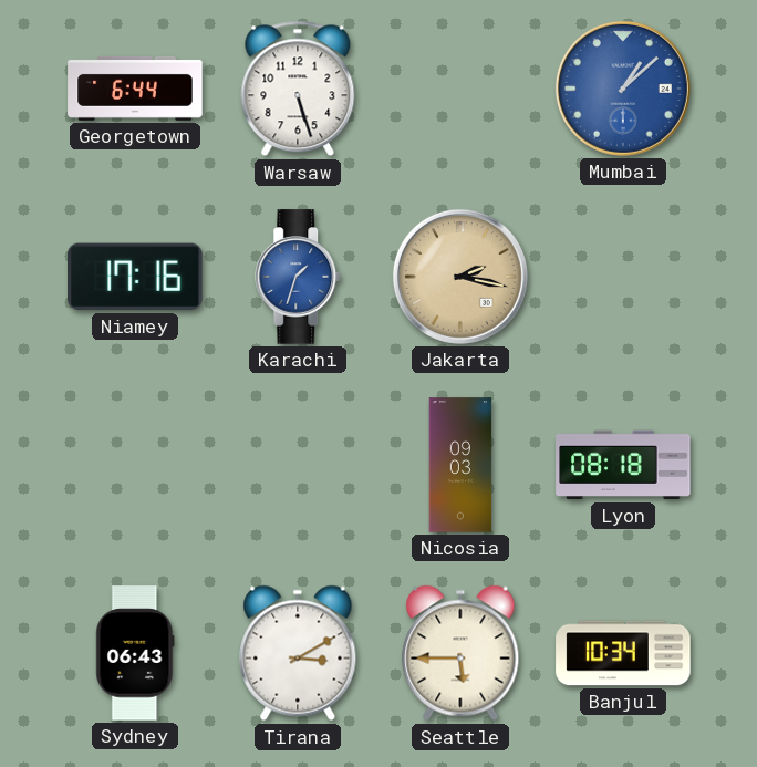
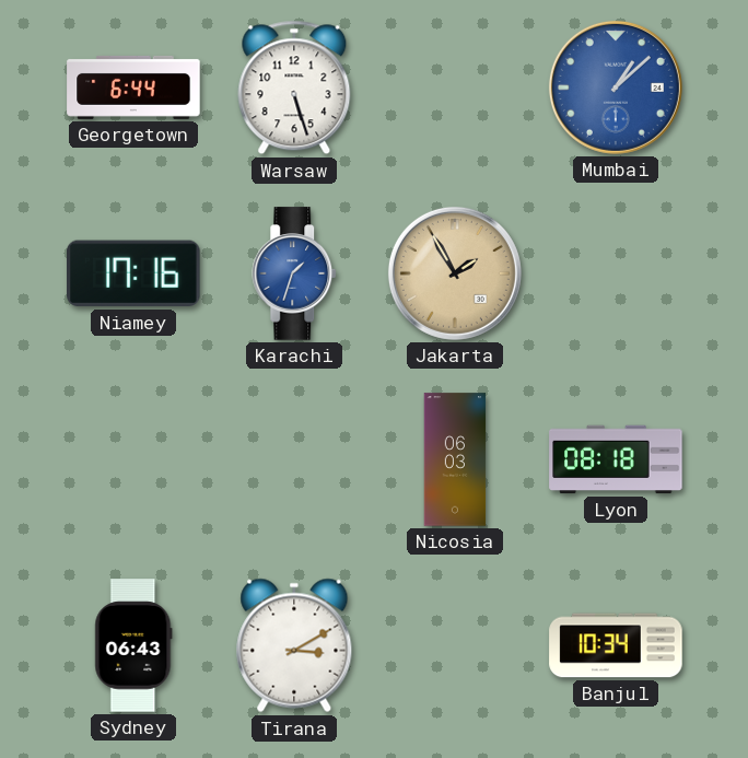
Jakarta: 2:17 -> 1:55 (455, 273)
Nicosia: 09:03 -> 06:03 (455, 459)
Seattle: 5:45 -> none (460, 653)
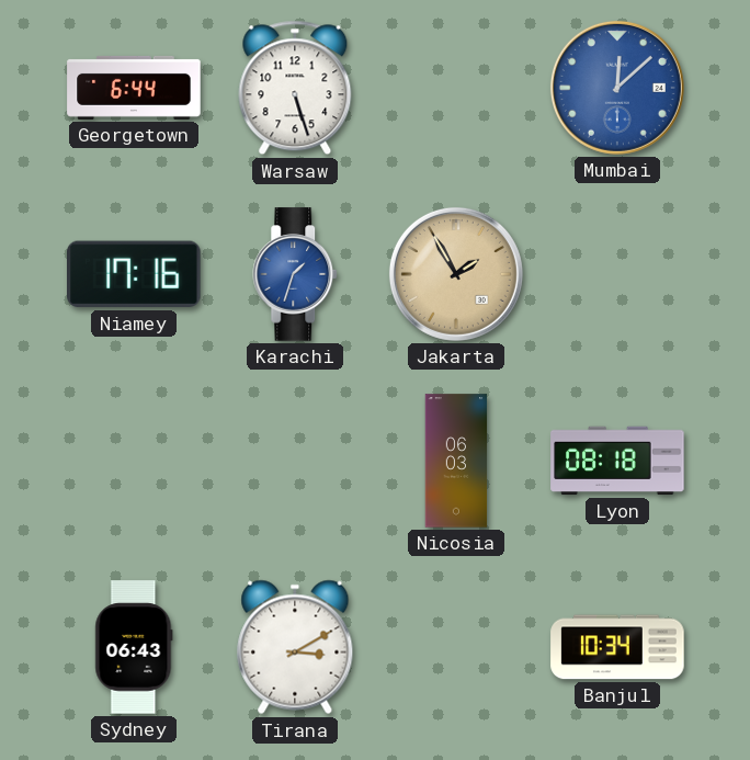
Mumbai: 1:08 -> 12:08 (617, 88)
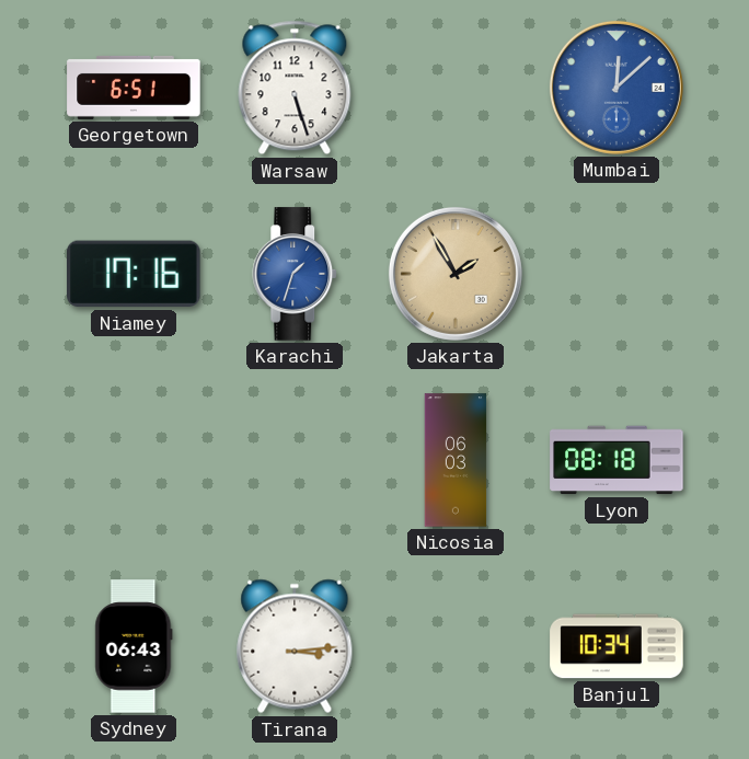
Georgetown: 6:44 -> 6:51 (134, 88)
Tirana: 3:10 -> 3:14 (295, 646)
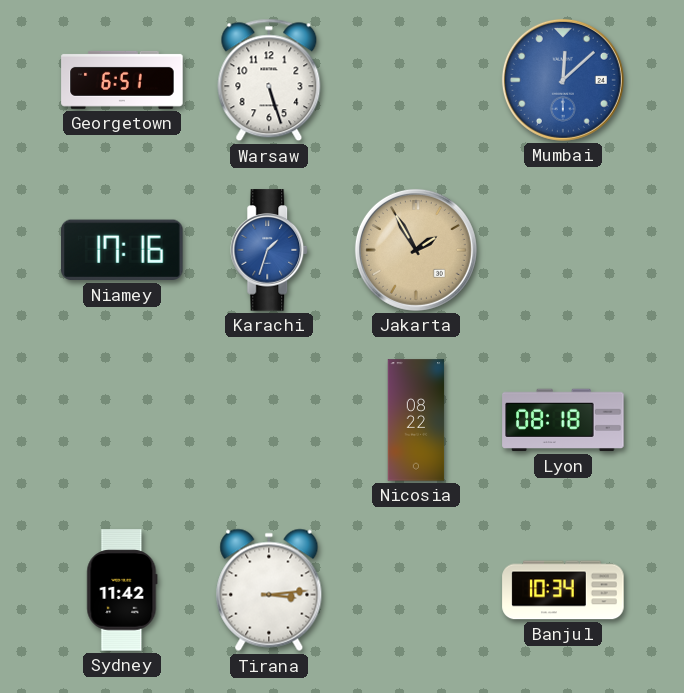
Nicosia: 06:03 -> 08:22 (416, 420)
Sydney: 06:43 -> 11:42 (122, 590)
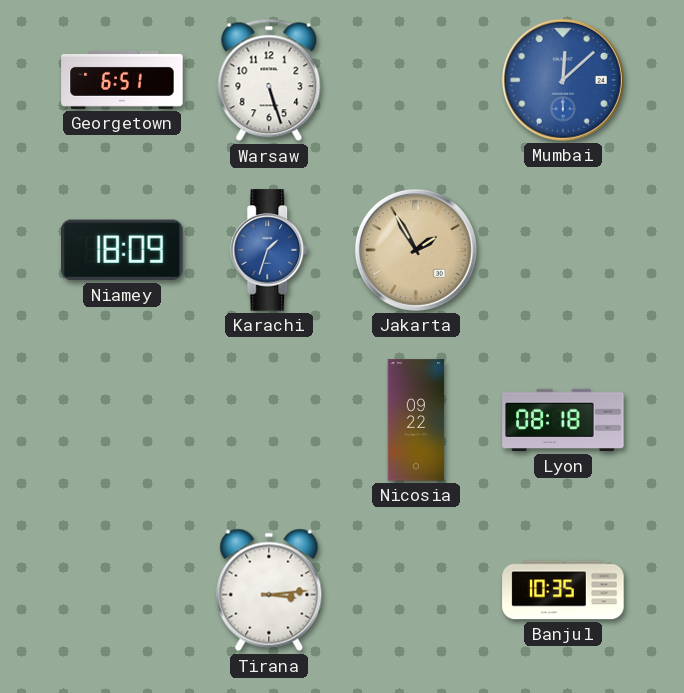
Niamey: 17:16 -> 18:09 (122, 250)
Nicosia: 08:22 -> 09:22 (416, 420)
Sydney: 11:42 -> none (122, 590)
Banjul: 10:34 -> 10:35 (563, 590)
